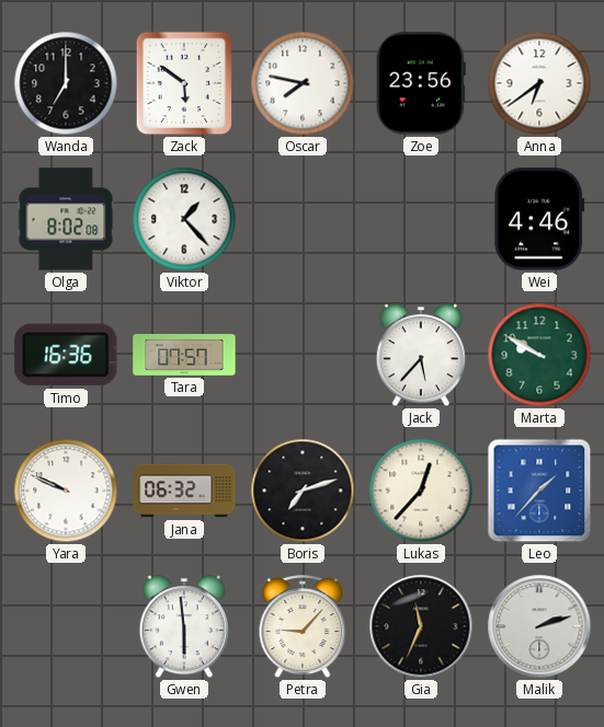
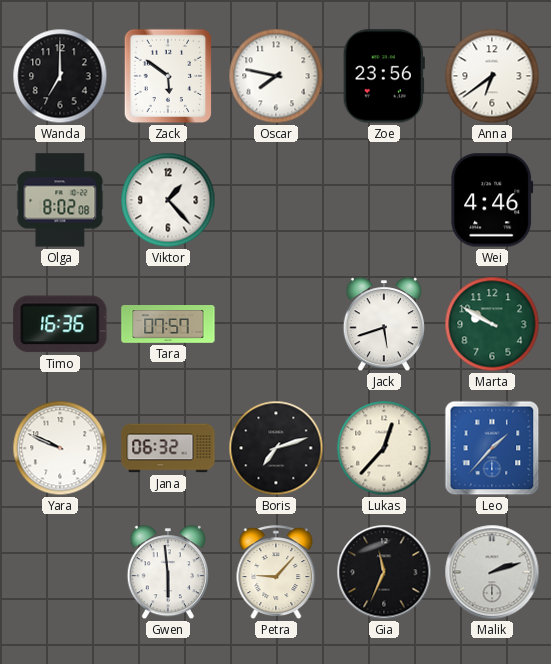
Jack: 5:37 -> 5:42 (384, 325)
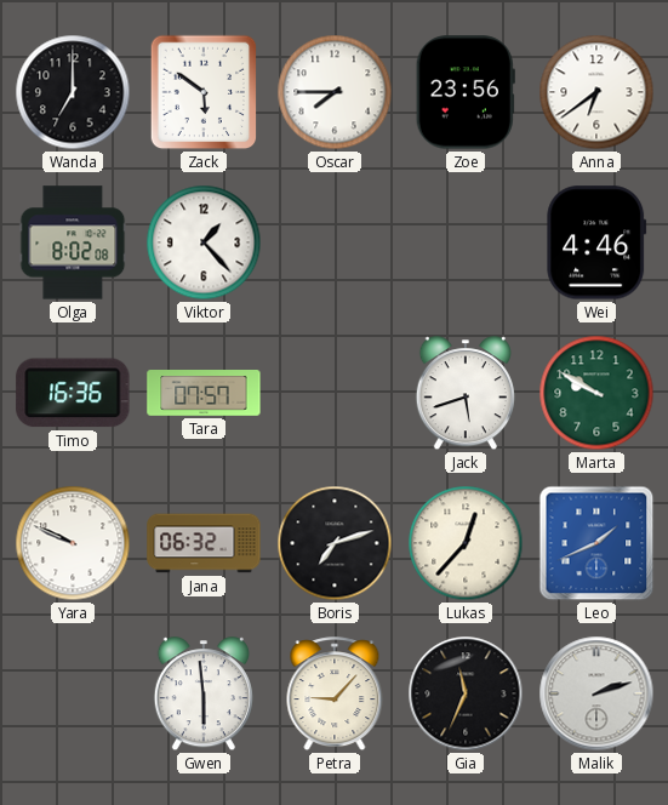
Oscar: 7:47 -> 7:45 (335, 92)
Leo: 1:37 -> 1:41 (596, 543)
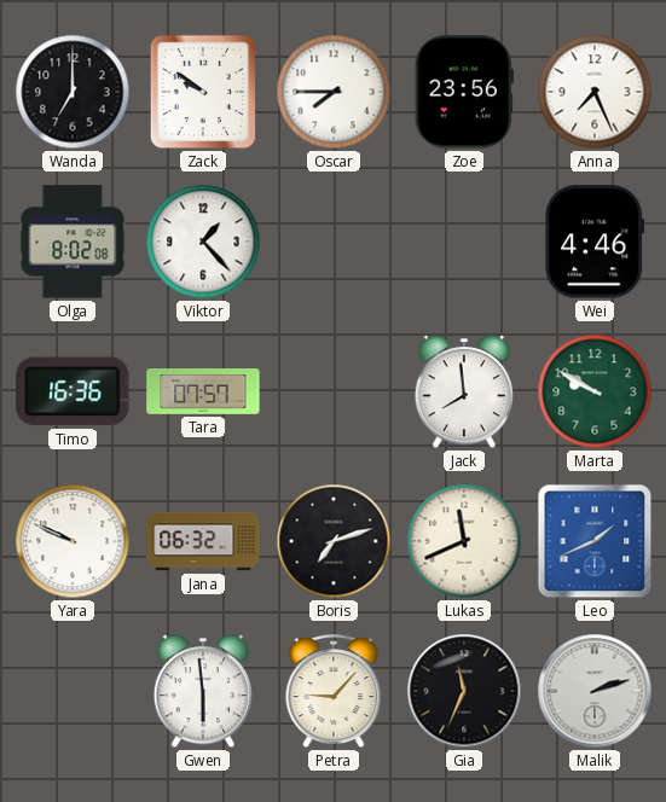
Zack: 5:51 -> 9:51 (203, 92)
Anna: 6:39 -> 7:26 (595, 92)
Jack: 5:42 -> 7:59 (464, 393)
Lukas: 12:37 -> 11:41 (464, 541)
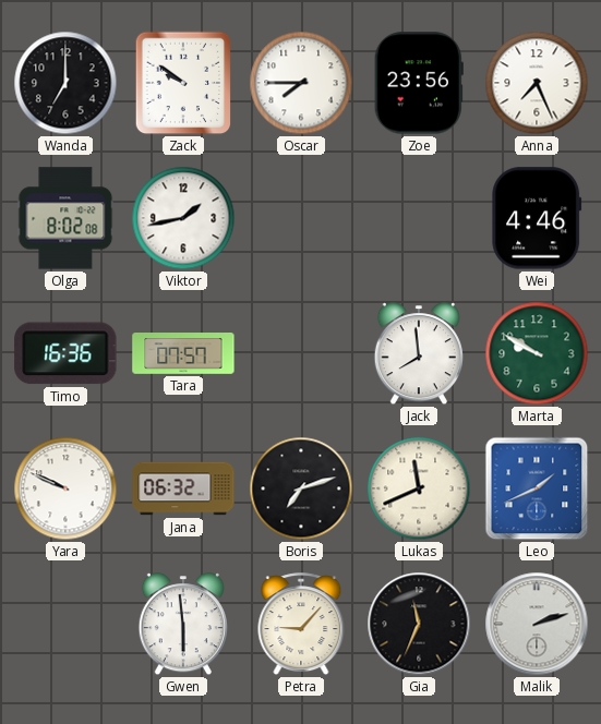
Viktor: 1:23 -> 1:43 (183, 218)
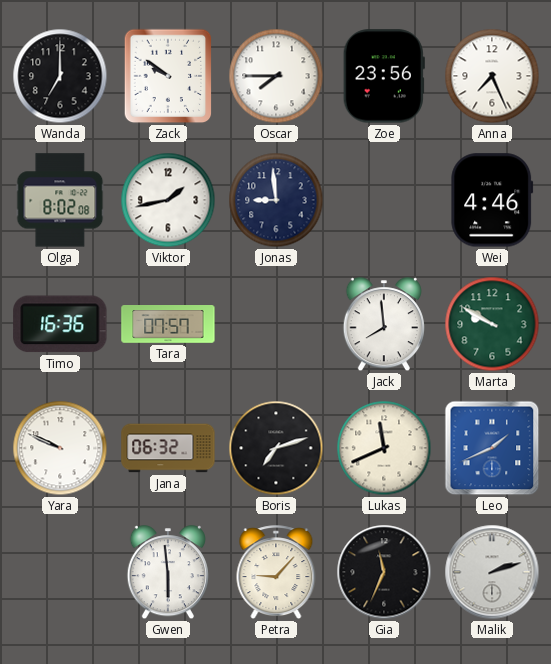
Jonas: none -> 8:59 (276, 200)
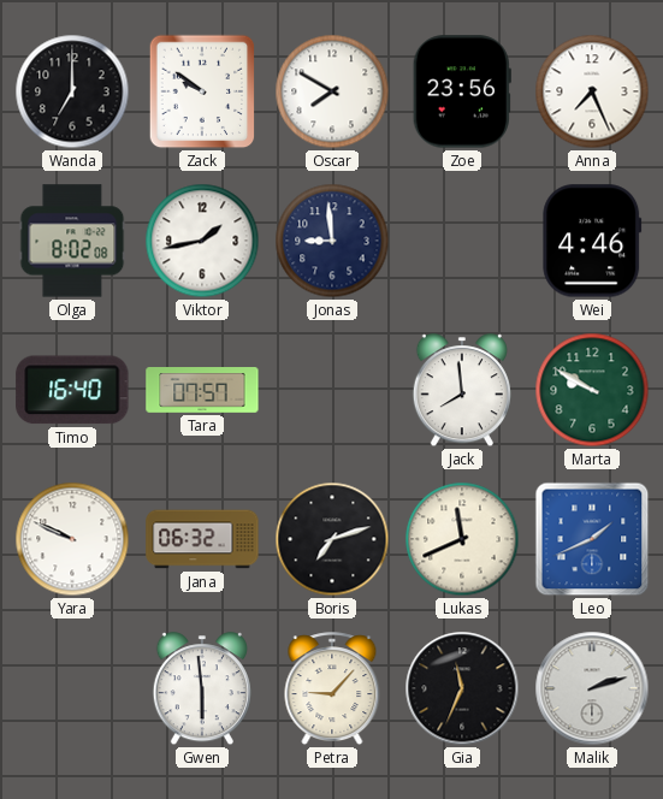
Oscar: 7:45 -> 7:50 (332, 91)
Timo: 16:36 -> 16:40 (72, 390)
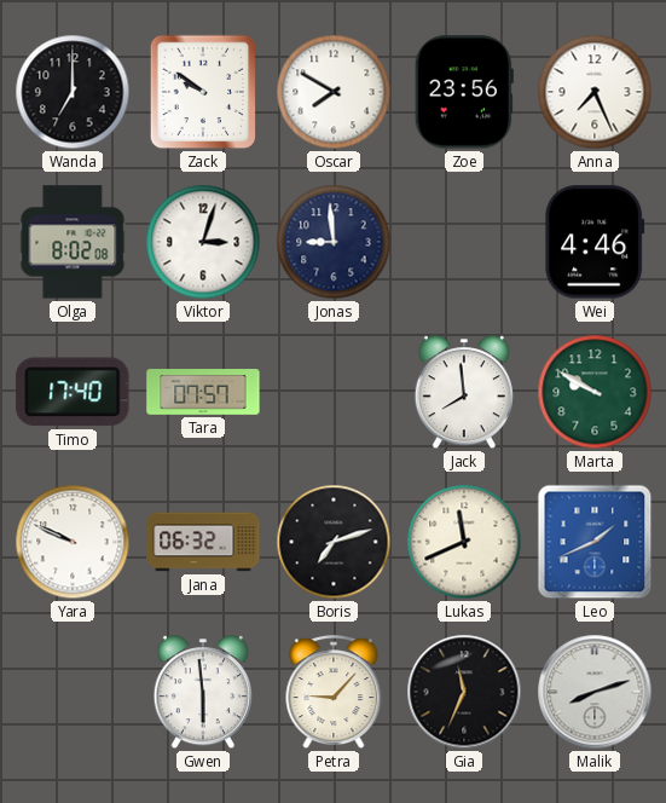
Viktor: 1:43 -> 3:03 (203, 242)
Timo: 16:40 -> 17:40 (73, 392)
Malik: 2:12 -> 8:12 (595, 692)
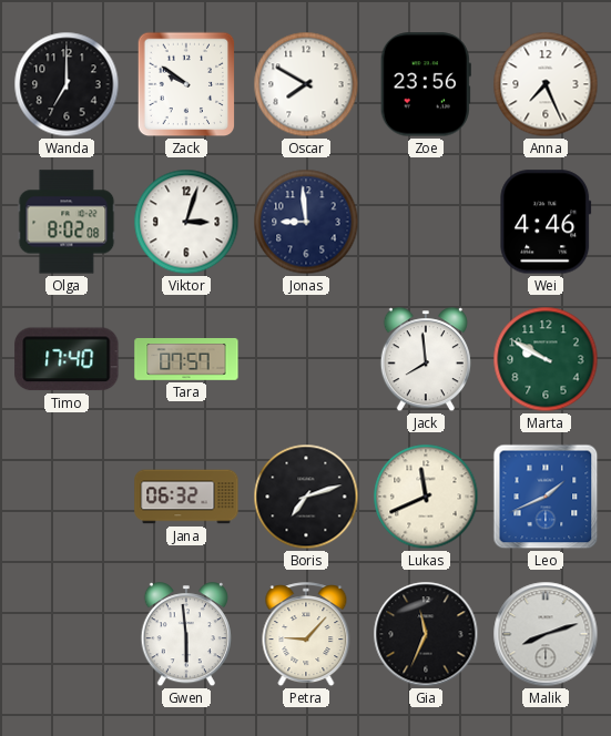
Yara: 9:49 -> none (73, 542)
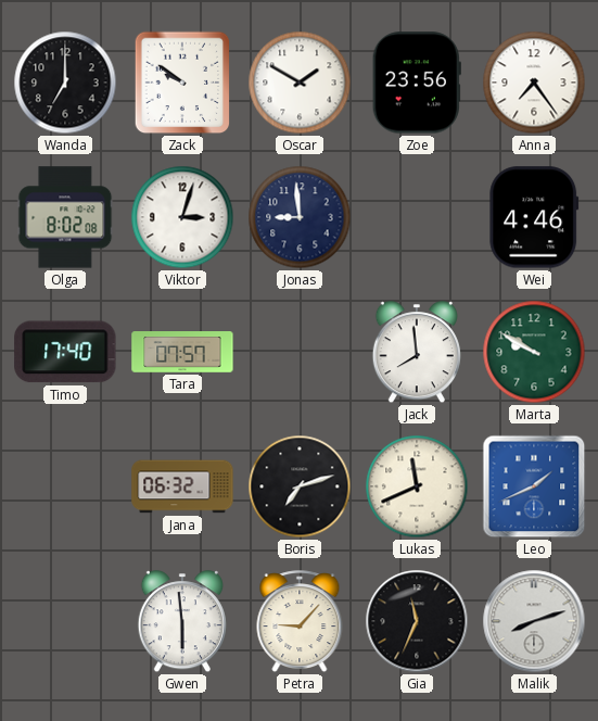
Oscar: 7:50 -> 1:50 (300, 83)
Anna: 7:26 -> 7:24 (534, 83)
